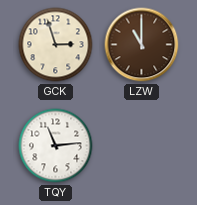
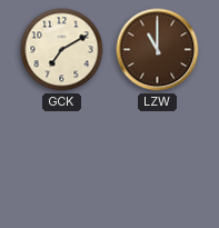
GCK: 2:57 -> 7:10 (62, 50)
TQY: 11:14 -> none (56, 146)
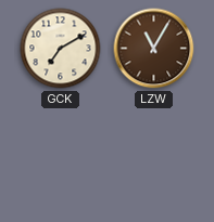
LZW: 11:00 -> 11:05 (154, 49)
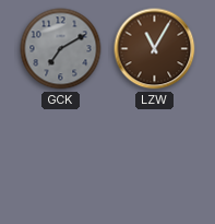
GCK dial: cream -> grey (61, 49)
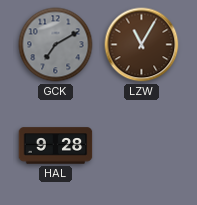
HAL: none -> 9:28 (56, 146)
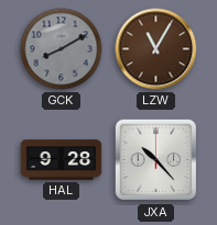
GCK: 7:10 -> 8:10 (62, 49)
JXA: none -> 10:23 (156, 160)
